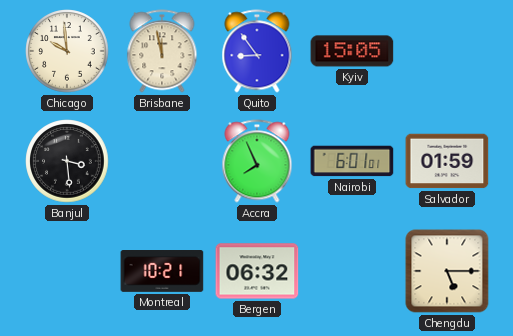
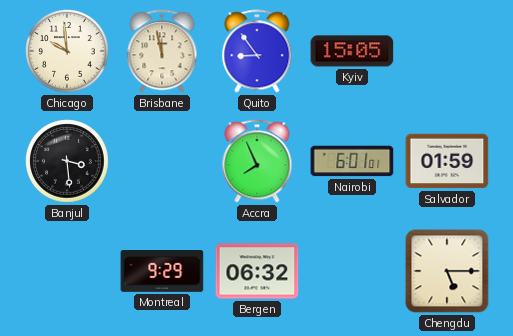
Montreal: 10:21 -> 9:29 (162, 272)
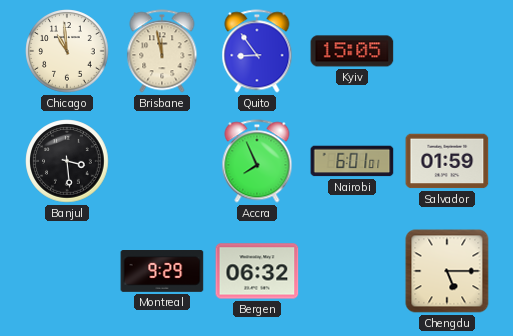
Chicago: 9:59 -> 10:59 (67, 51)
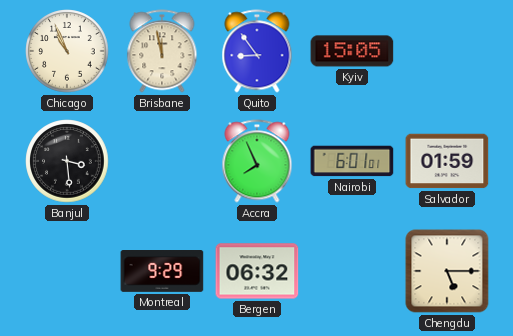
Chicago: 10:59 -> 10:56 (67, 51)
